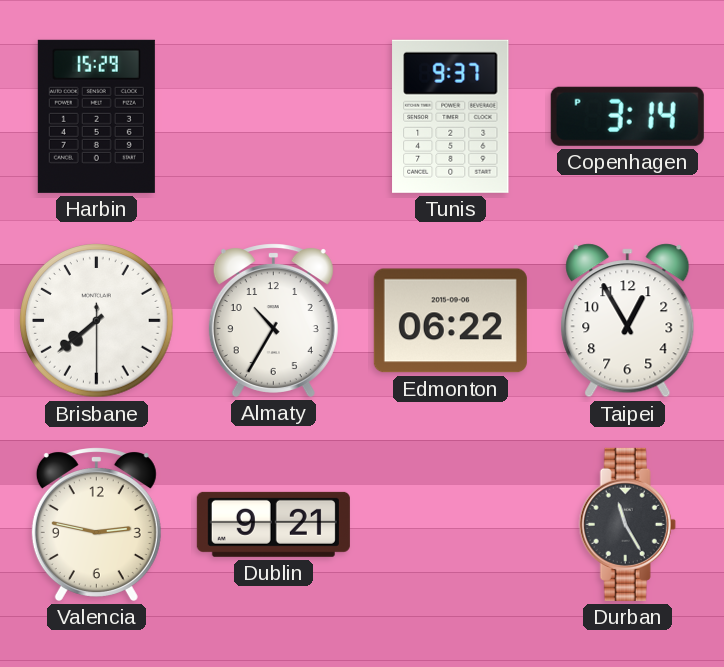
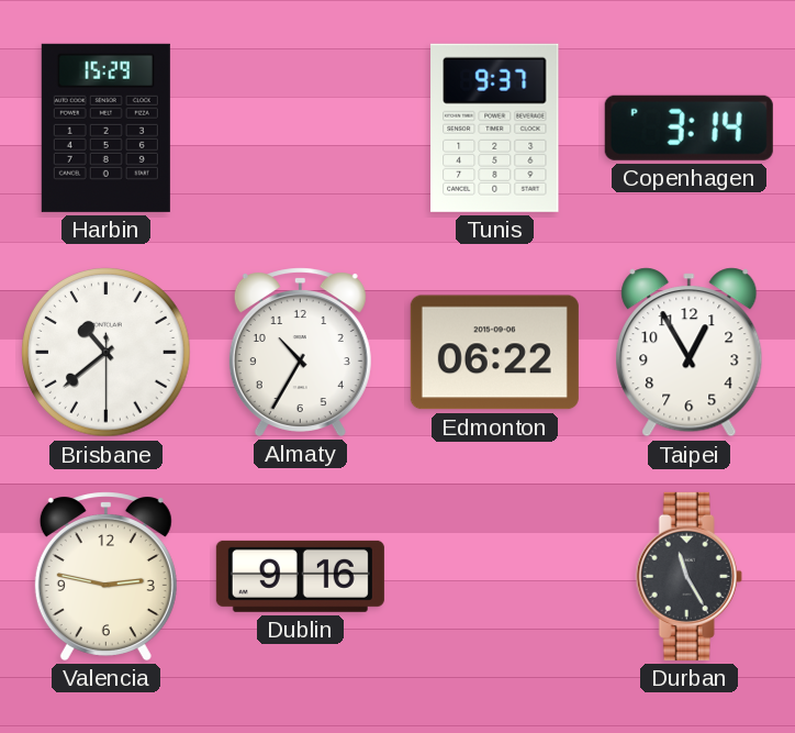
Brisbane: 7:38 -> 10:38 (107, 353)
Dublin: 9:21 -> 9:16 (300, 576)
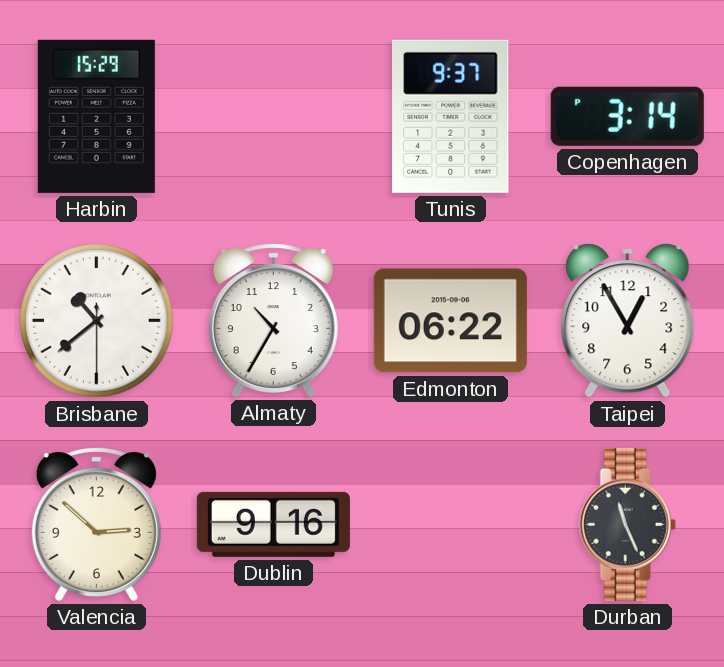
Valencia: 2:47 -> 2:52 (96, 524)
Durban: 11:25 -> 11:26 (627, 524)
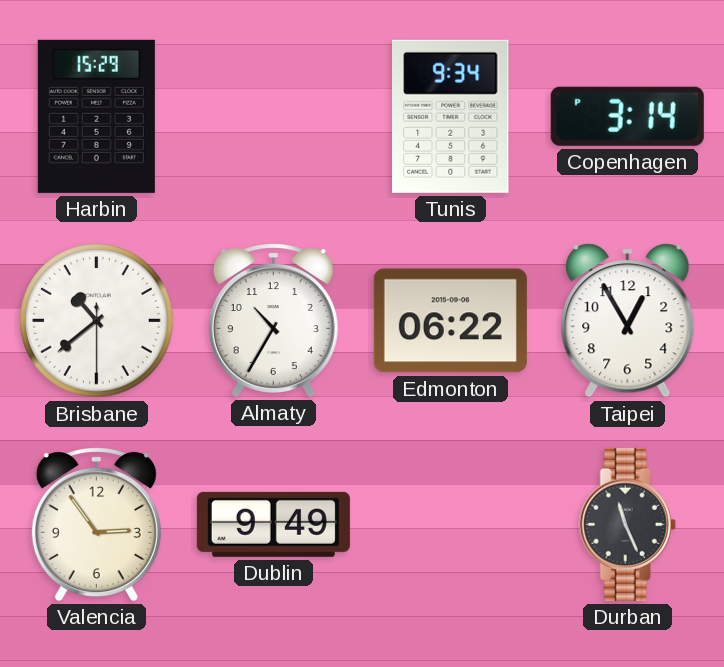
Tunis: 9:37 -> 9:34 (451, 116)
Valencia: 2:52 -> 2:54 (96, 524)
Dublin: 9:16 -> 9:49 (273, 524)
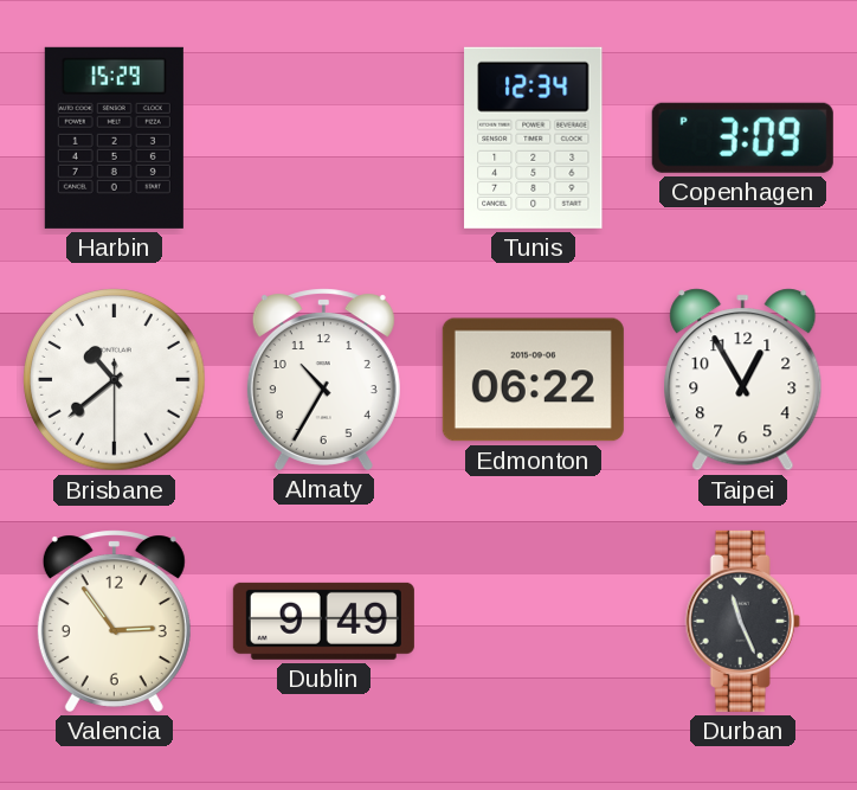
Tunis: 9:34 -> 12:34 (534, 137)
Copenhagen: 3:14 -> 3:09 (742, 137)
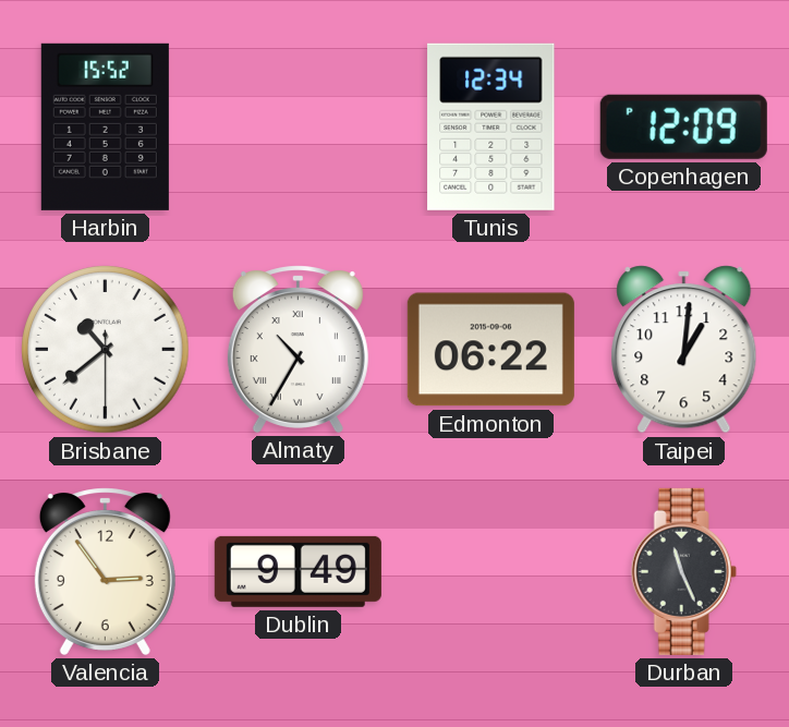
Harbin: 15:29 -> 15:52 (105, 126)
Copenhagen: 3:09 -> 12:09 (683, 126)
Almaty numerals: Arabic -> Roman (298, 349)
Taipei: 12:55 -> 1:01 (684, 350)
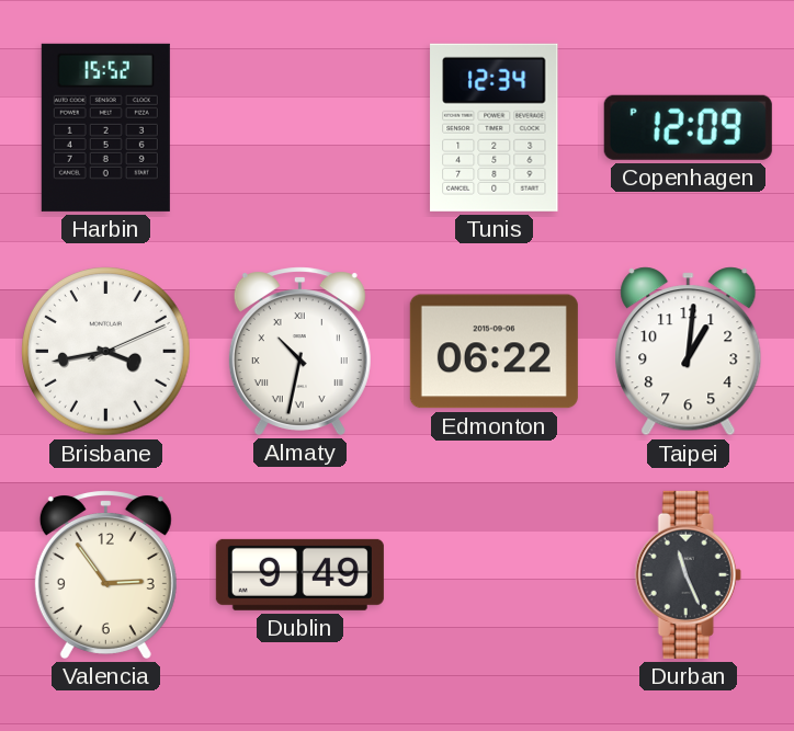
Brisbane: 10:38 -> 3:43 (106, 352)
Almaty: 10:35 -> 10:32 (299, 351)
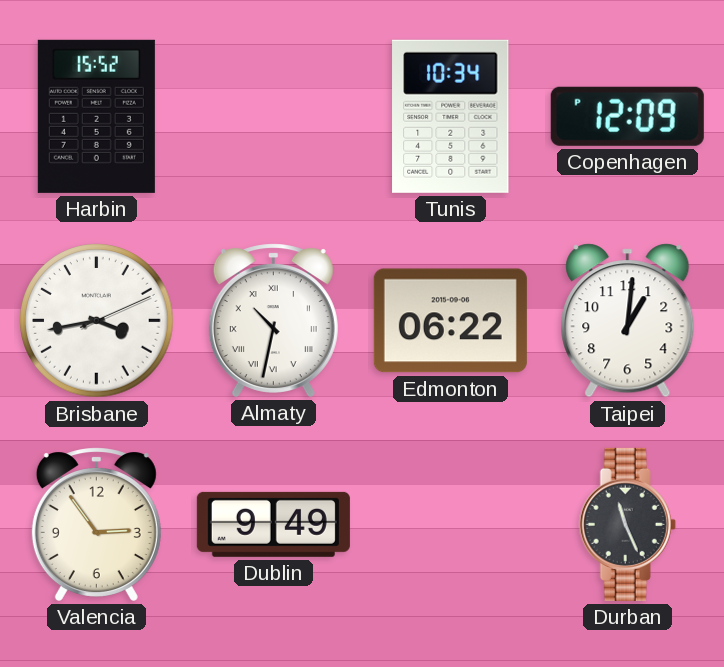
Tunis: 12:34 -> 10:34 (451, 116)
